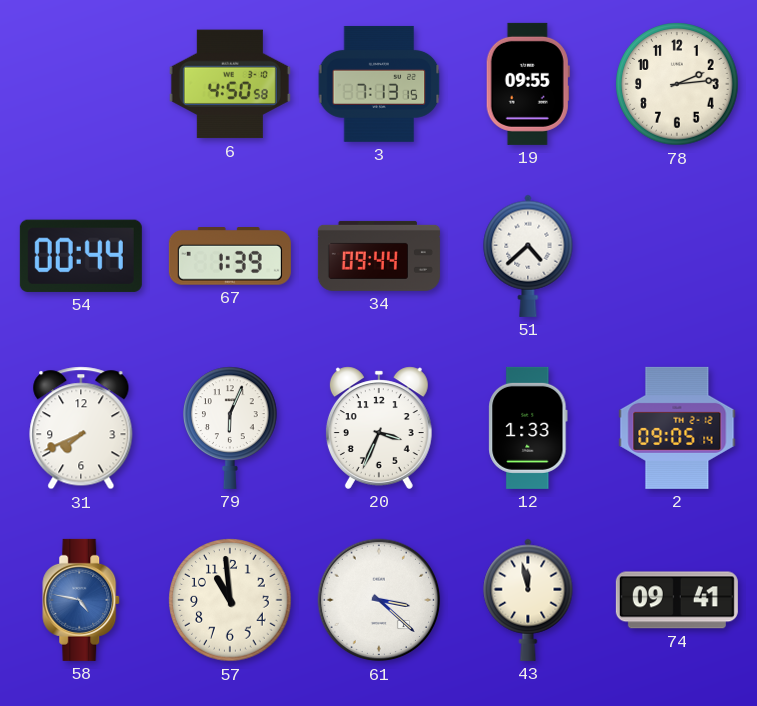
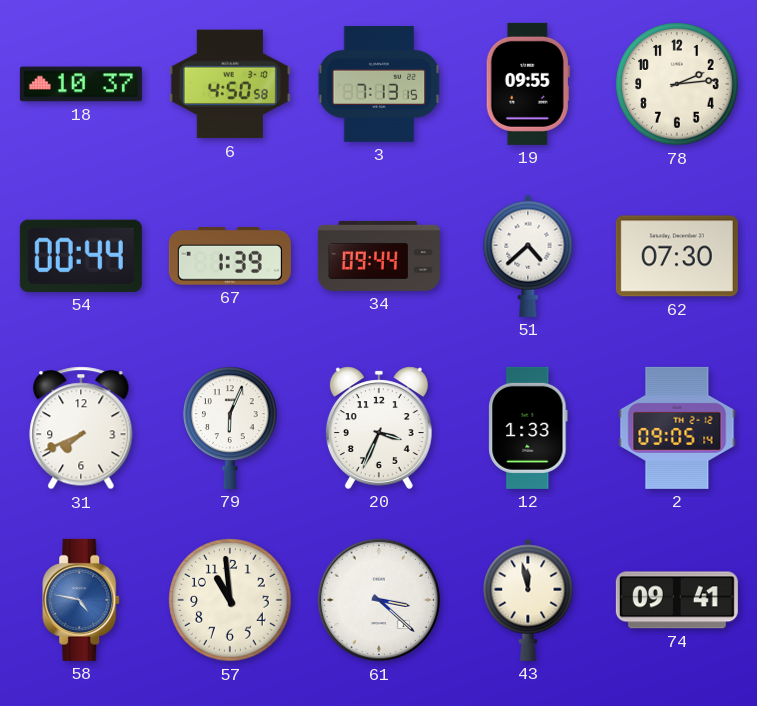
18: none -> 10:37 (81, 84)
62: none -> 07:30 (677, 256)
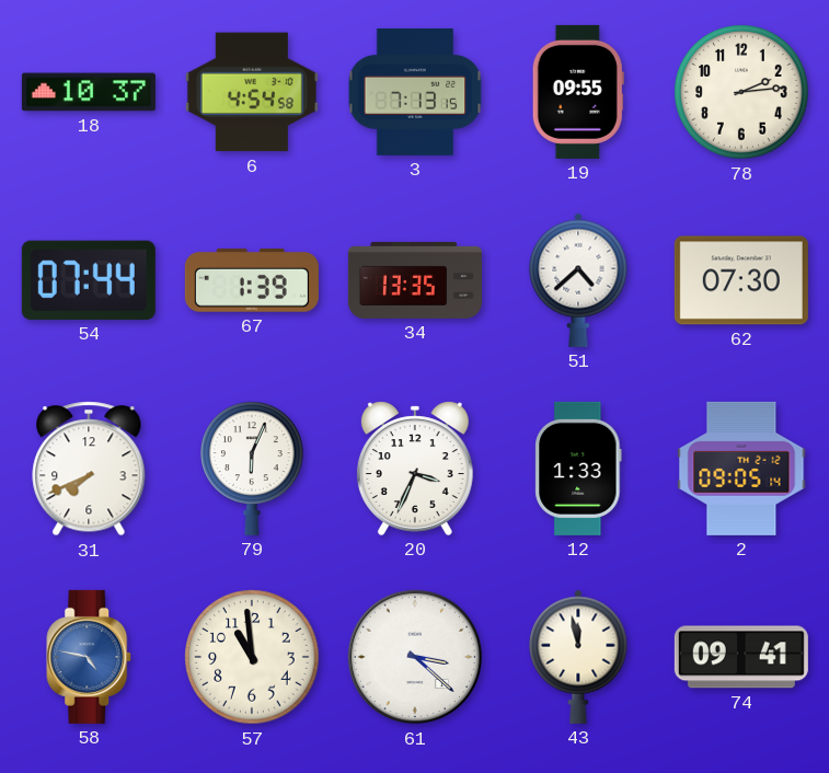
6: 4:50 -> 4:54 (252, 92)
54: 00:44 -> 07:44 (89, 280)
34: 09:44 -> 13:35 (415, 280)
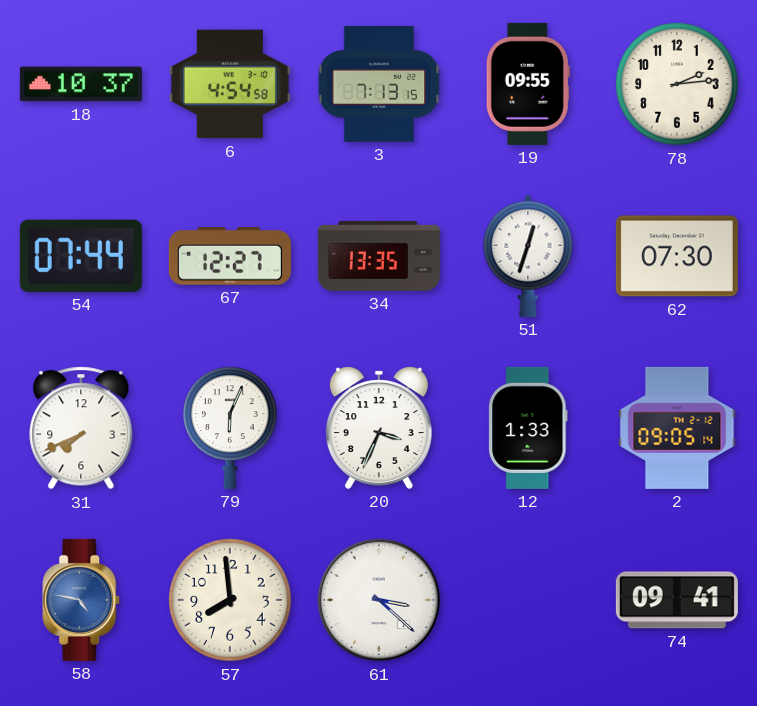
67: 1:39 -> 12:27 (230, 257)
51: 4:38 -> 12:33 (528, 256)
57: 10:59 -> 7:59 (230, 600)
43: 11:58 -> none (578, 657)
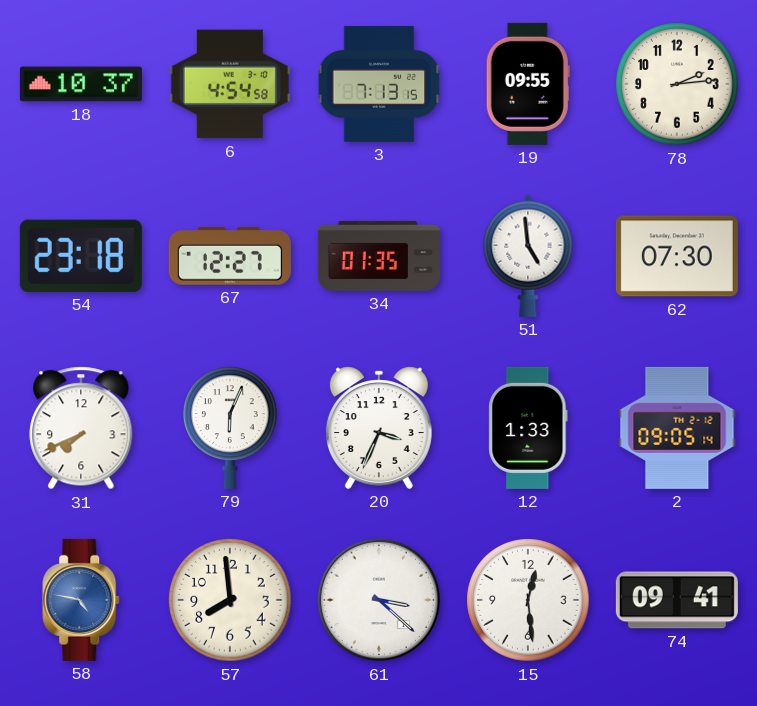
54: 07:44 -> 23:18 (81, 256)
34: 13:35 -> 01:35 (379, 256)
51: 12:33 -> 4:59 (528, 256)
15: none -> 12:29 (528, 600)
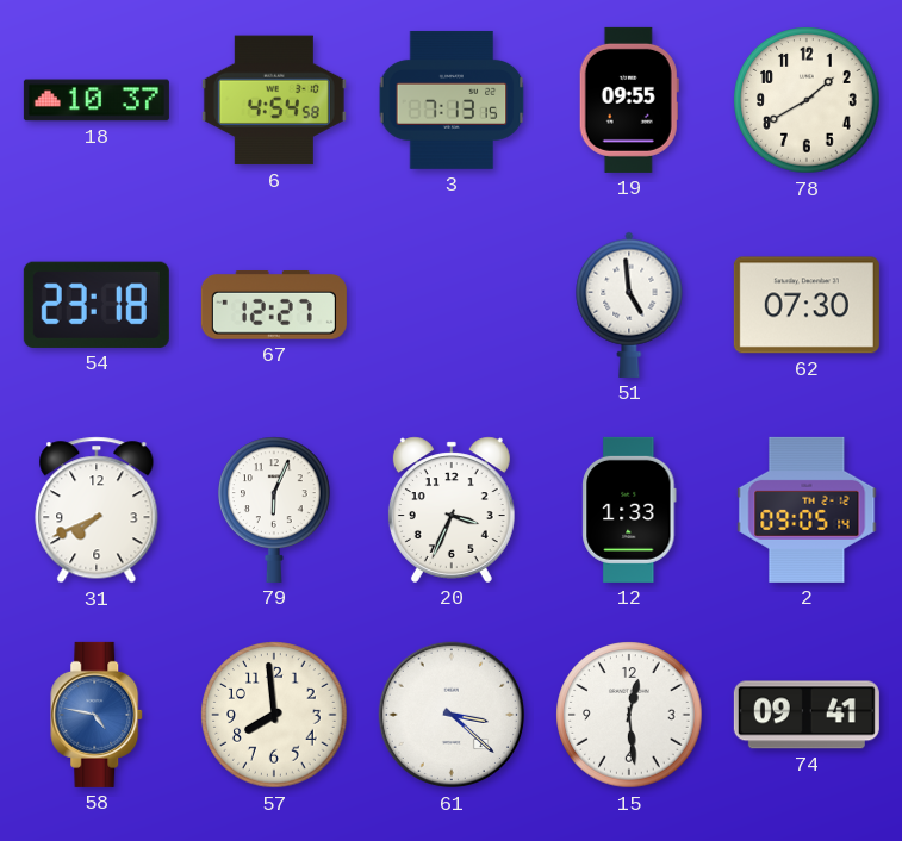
78: 2:14 -> 1:40 (807, 100)
34: 01:35 -> none (379, 256)
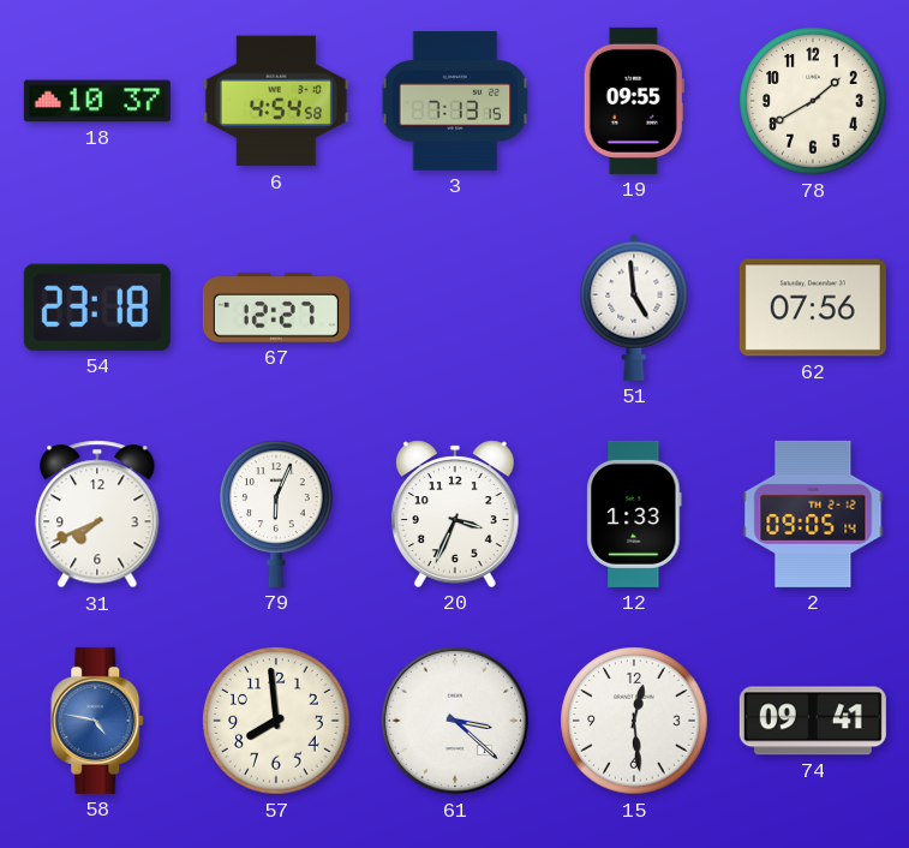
62: 07:30 -> 07:56 (813, 307)
